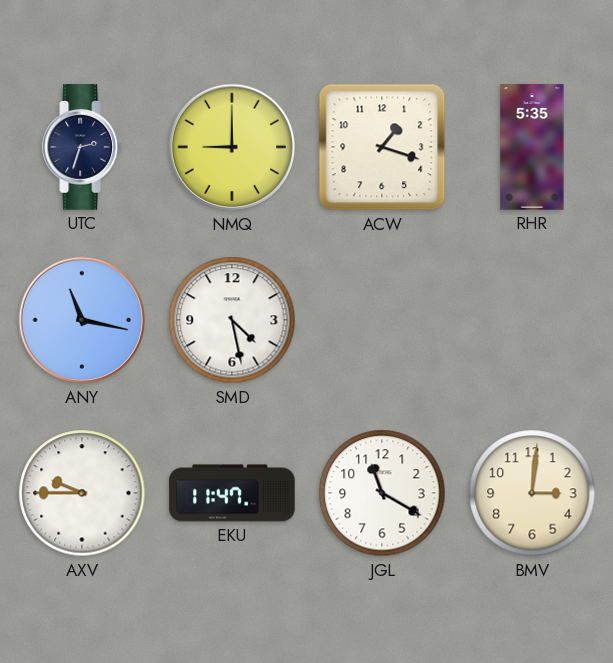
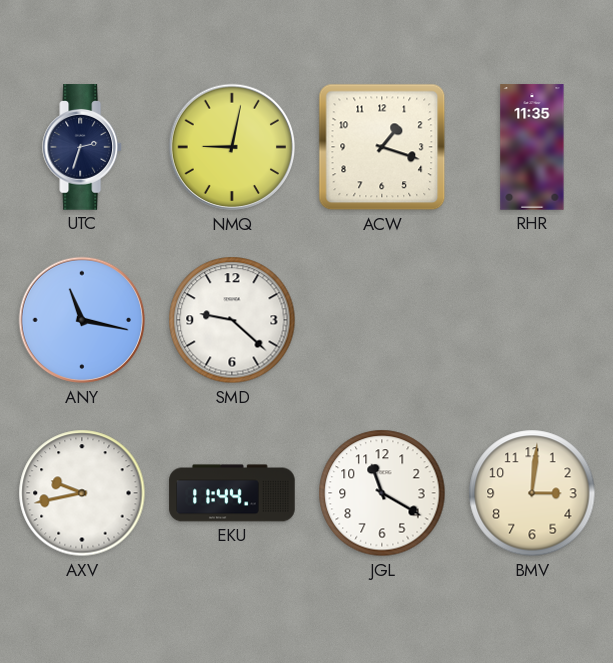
NMQ: 9:00 -> 9:02 (232, 147)
RHR: 5:35 -> 11:35 (532, 147)
SMD: 4:28 -> 9:22 (232, 320)
AXV: 9:45 -> 9:43 (82, 493)
EKU: 11:47 -> 11:44 (232, 493)
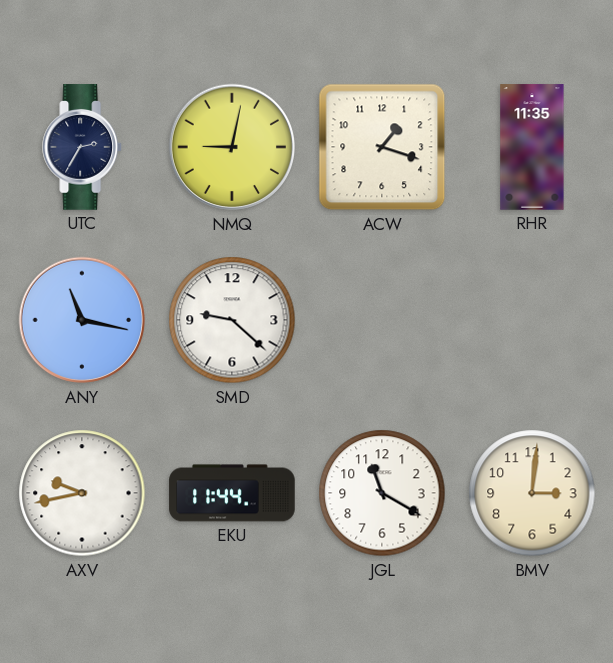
UTC: 2:33 -> 2:35 (83, 147)
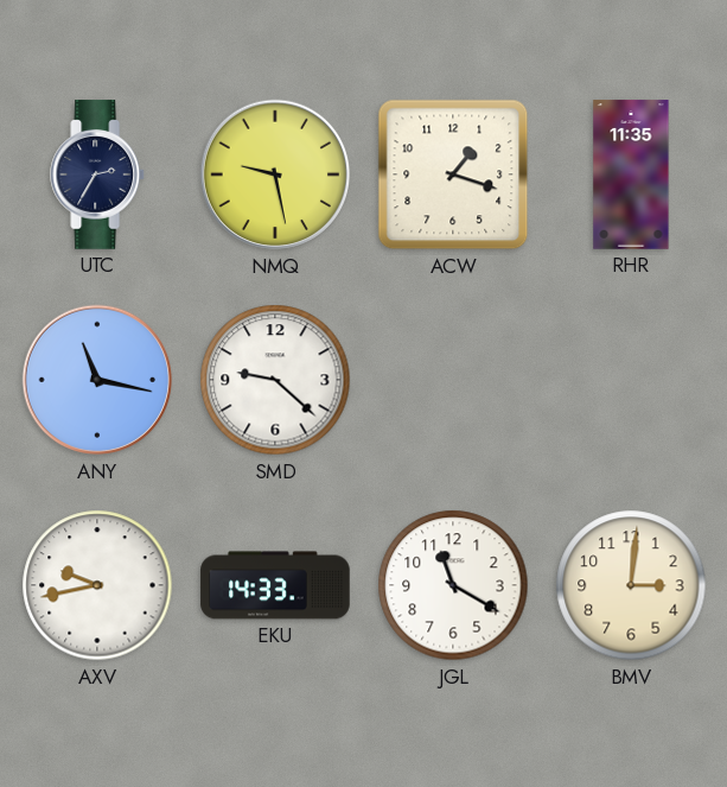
NMQ: 9:02 -> 9:28 (275, 174)
EKU: 11:44 -> 14:33 (275, 585)
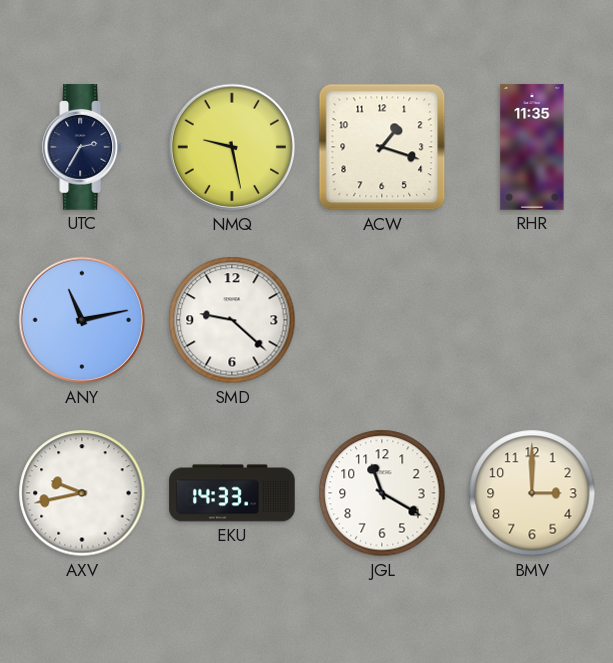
ANY: 11:17 -> 11:13 (82, 320)
BMV: 3:01 -> 3:00 (532, 493)
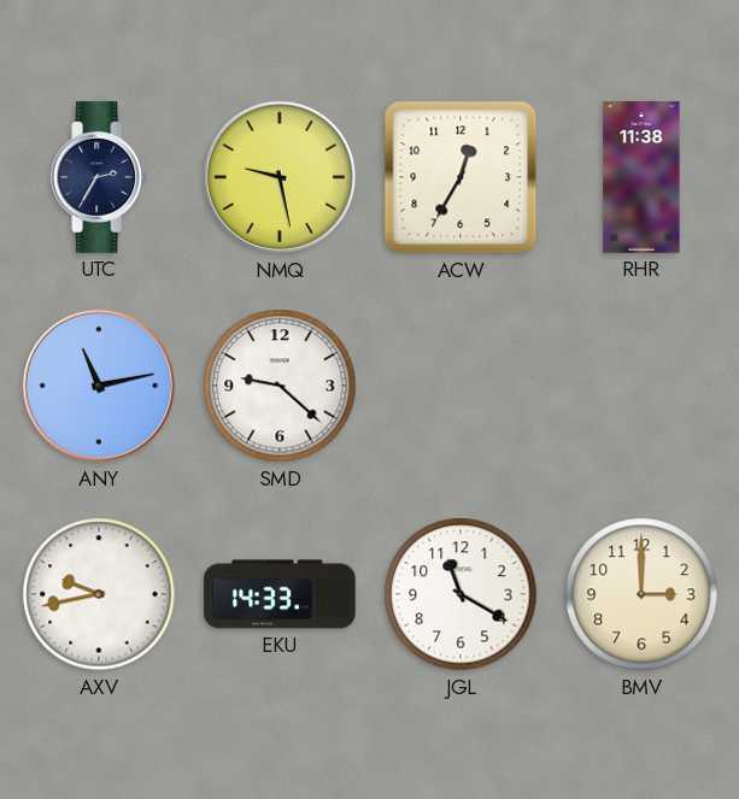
ACW: 1:18 -> 12:35 (461, 177)
RHR: 11:35 -> 11:38 (641, 177)
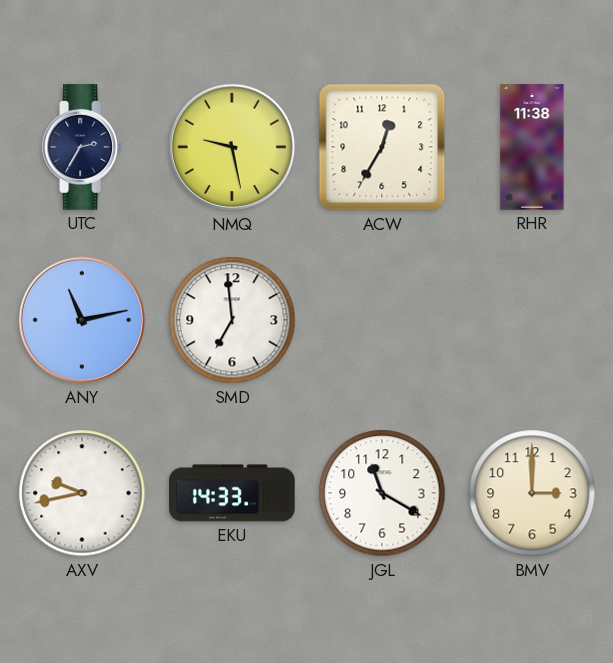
SMD: 9:22 -> 6:59 (232, 320)
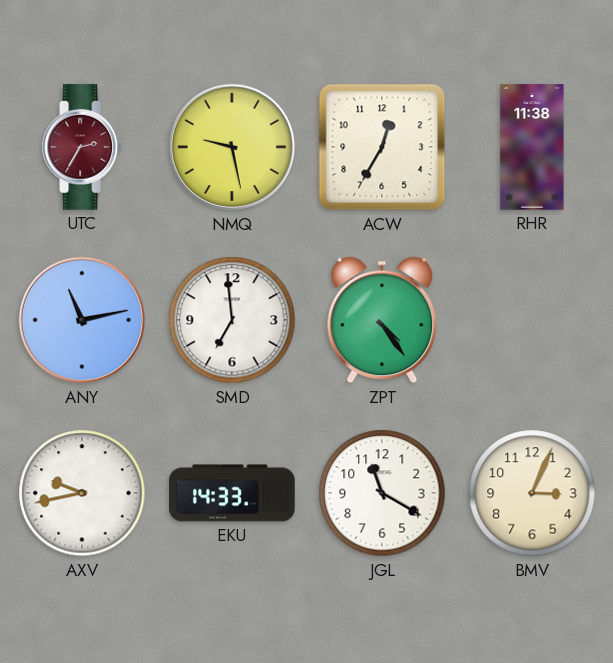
UTC dial: navy -> burgundy (83, 147)
ZPT: none -> 4:24 (382, 320)
BMV: 3:00 -> 3:04 (532, 493)
